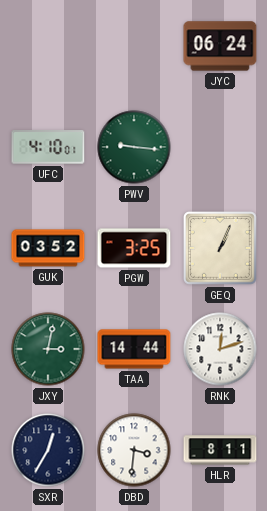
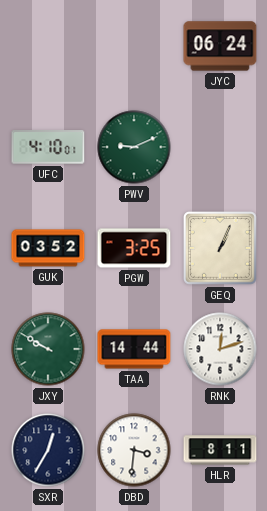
PWV: 9:16 -> 9:11 (134, 147)
JXY: 3:02 -> 9:50 (48, 349)
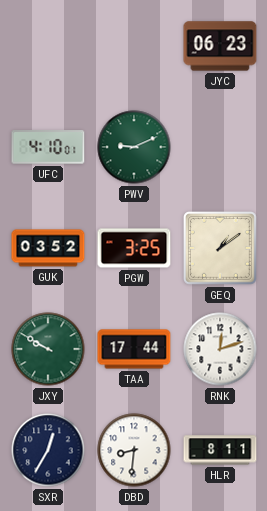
JYC: 06:24 -> 06:23 (220, 46)
GEQ: 1:04 -> 1:09 (221, 249)
TAA: 14:44 -> 17:44 (134, 349)
DBD: 3:31 -> 8:31 (134, 450)
